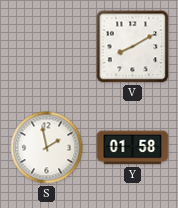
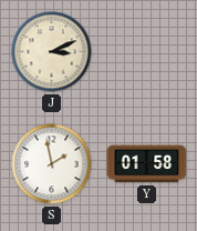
J: none -> 3:11 (52, 52)
V: 8:10 -> none (133, 47)
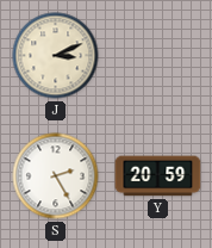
S: 1:58 -> 2:25 (56, 176)
Y: 01:58 -> 20:59 (158, 176)
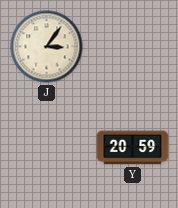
J: 3:11 -> 3:06 (47, 47)
S: 2:25 -> none (56, 176)
